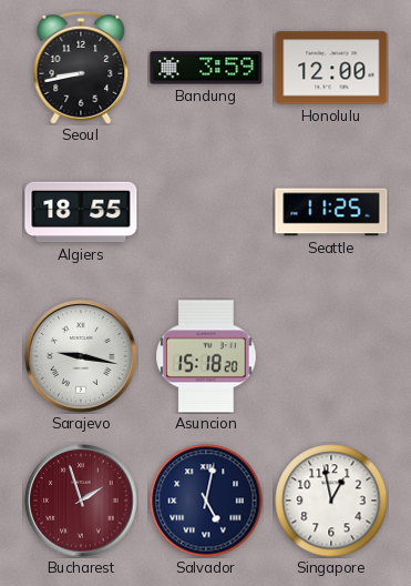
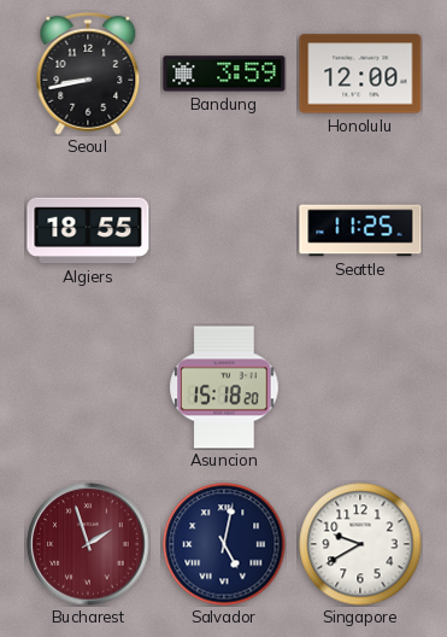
Sarajevo: 9:17 -> none (81, 356)
Singapore: 12:58 -> 9:40 (360, 544)
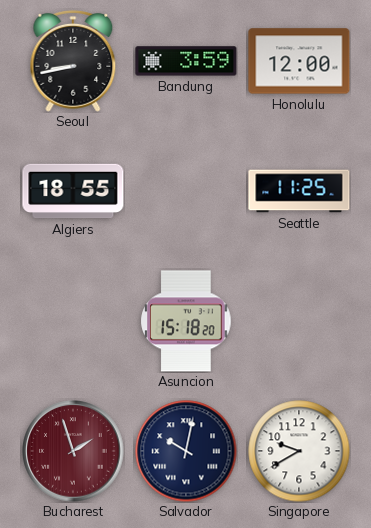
Salvador: 5:02 -> 10:02 (186, 451)
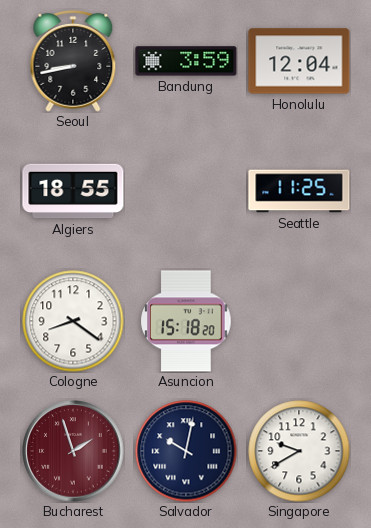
Honolulu: 12:00 -> 12:04 (299, 61)
Cologne: none -> 8:21 (73, 321)
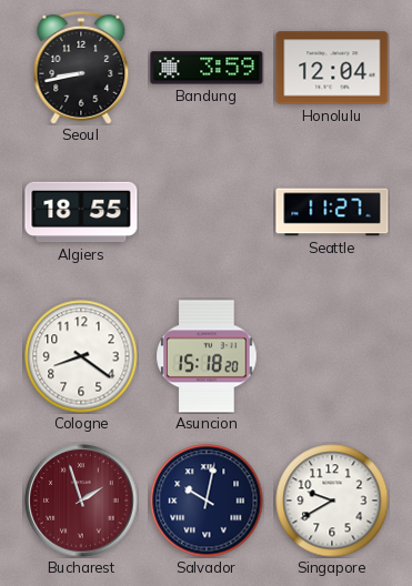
Seattle: 11:25 -> 11:27 (332, 212)
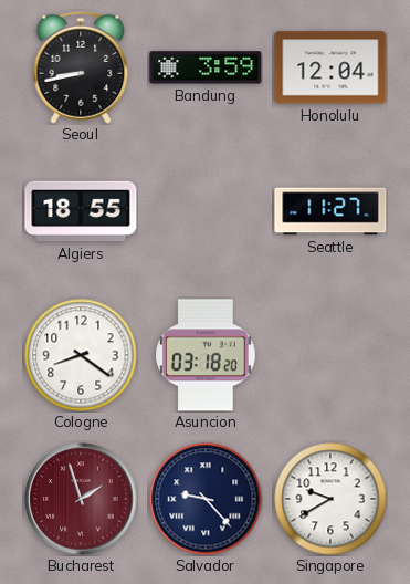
Asuncion: 15:18 -> 03:18 (206, 355)
Salvador: 10:02 -> 9:23 (206, 499)
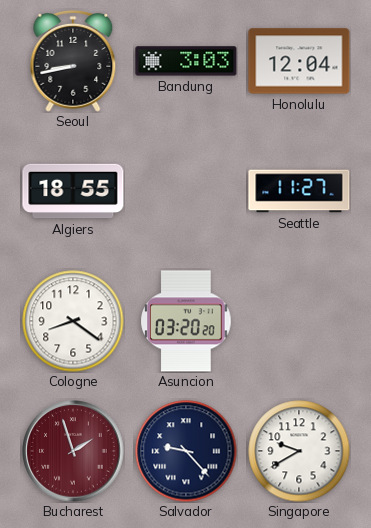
Bandung: 3:59 -> 3:03 (186, 61)
Asuncion: 03:18 -> 03:20 (186, 321)
